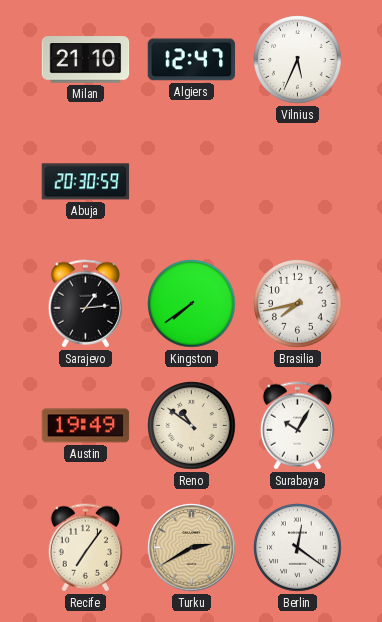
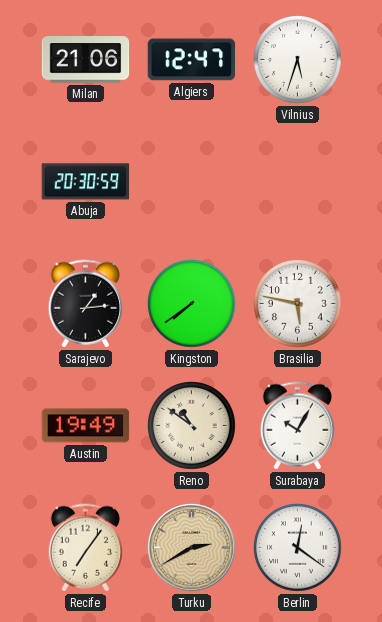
Milan: 21:10 -> 21:06 (86, 60)
Vilnius: 5:34 -> 5:33 (298, 60)
Brasilia: 7:43 -> 5:47 (298, 304)
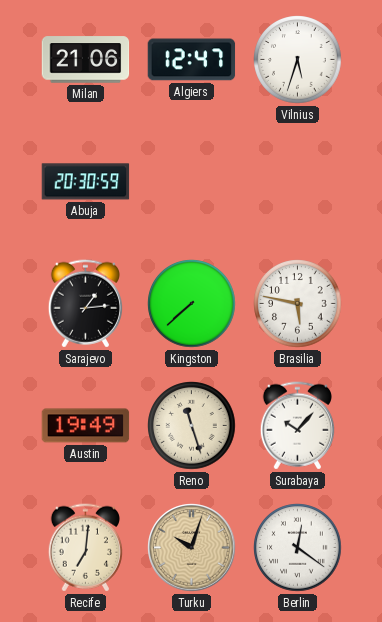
Kingston: 7:39 -> 7:38 (192, 304)
Reno: 10:51 -> 11:27 (192, 426)
Surabaya: 10:05 -> 10:07 (297, 426)
Recife: 7:06 -> 7:01 (85, 548)
Turku: 2:40 -> 10:03 (192, 548)
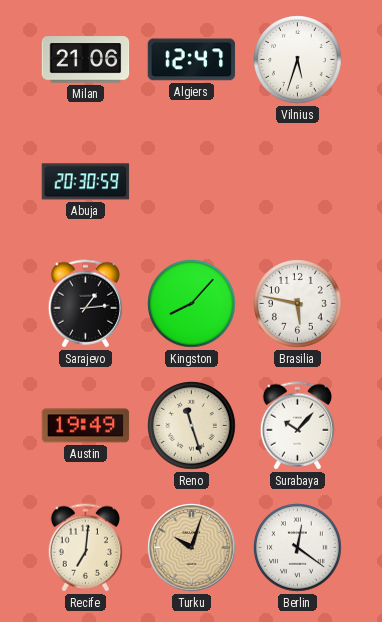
Kingston: 7:38 -> 8:07 (192, 304)
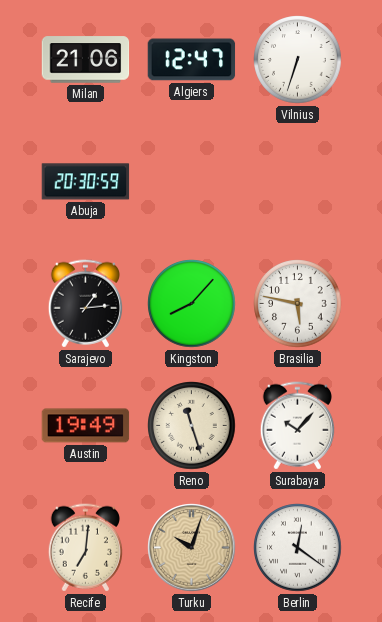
Vilnius: 5:33 -> 6:33 (298, 60)
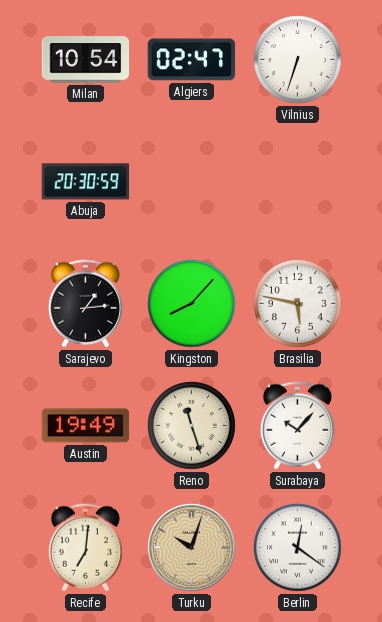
Milan: 21:06 -> 10:54 (86, 60)
Algiers: 12:47 -> 02:47 (192, 60)
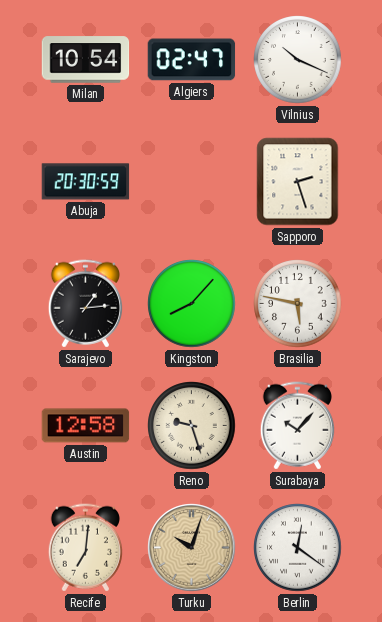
Vilnius: 6:33 -> 10:19 (298, 60)
Sapporo: none -> 2:27 (298, 182)
Austin: 19:49 -> 12:58 (86, 426)
Reno: 11:27 -> 9:27 (192, 426)
